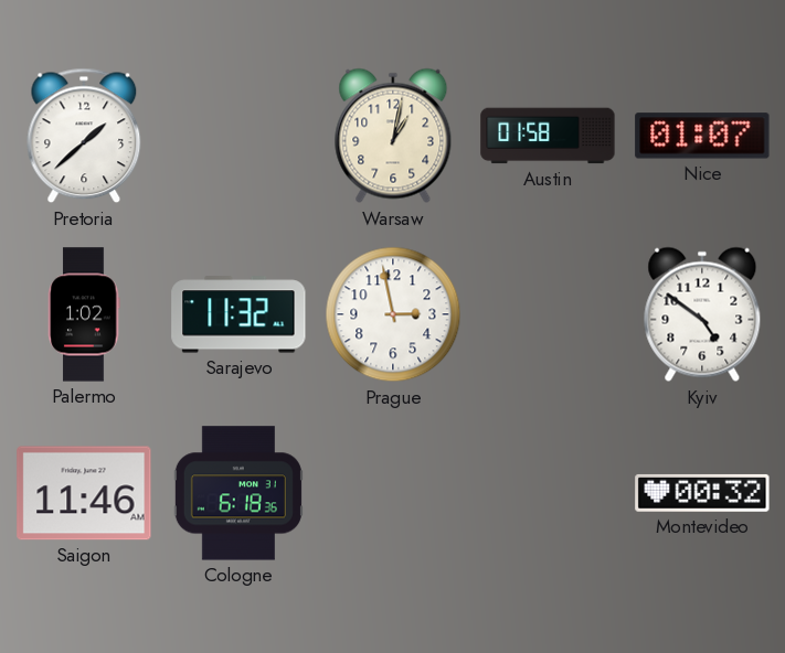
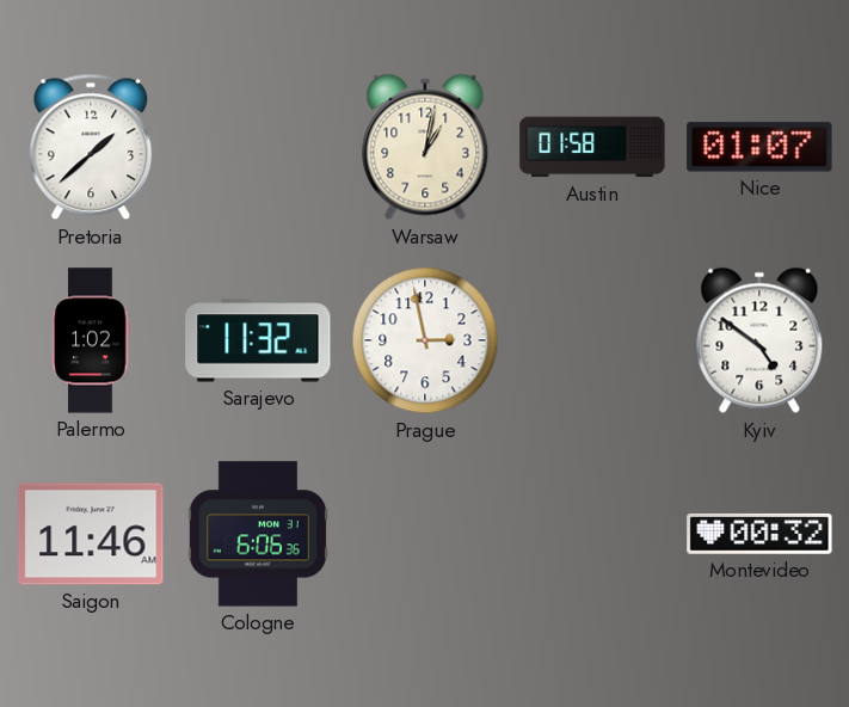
Cologne: 6:18 -> 6:06 (258, 534)
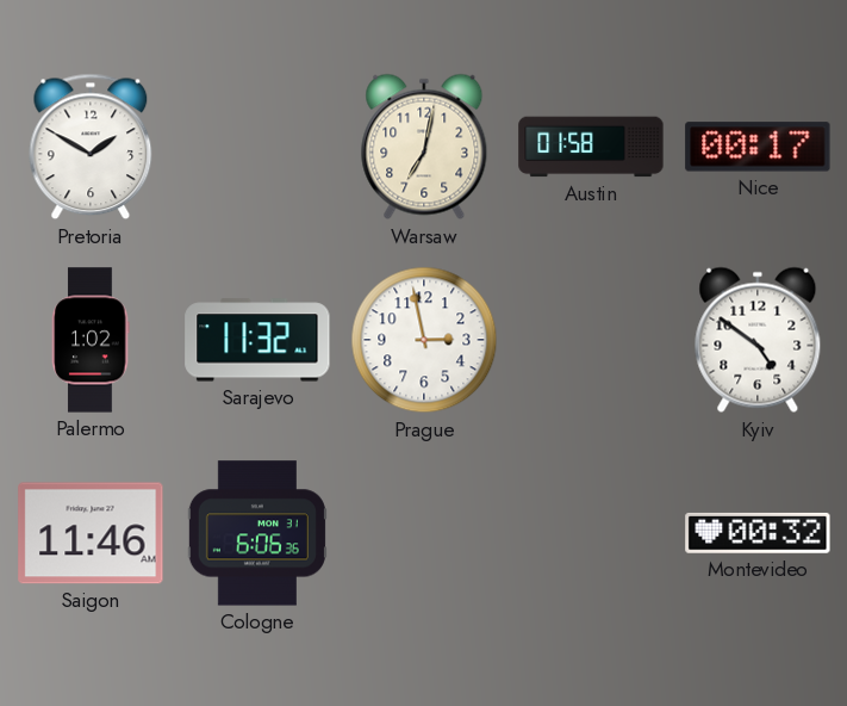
Pretoria: 1:38 -> 1:50 (91, 147)
Warsaw: 1:02 -> 7:02 (424, 147)
Nice: 01:07 -> 00:17 (758, 147)
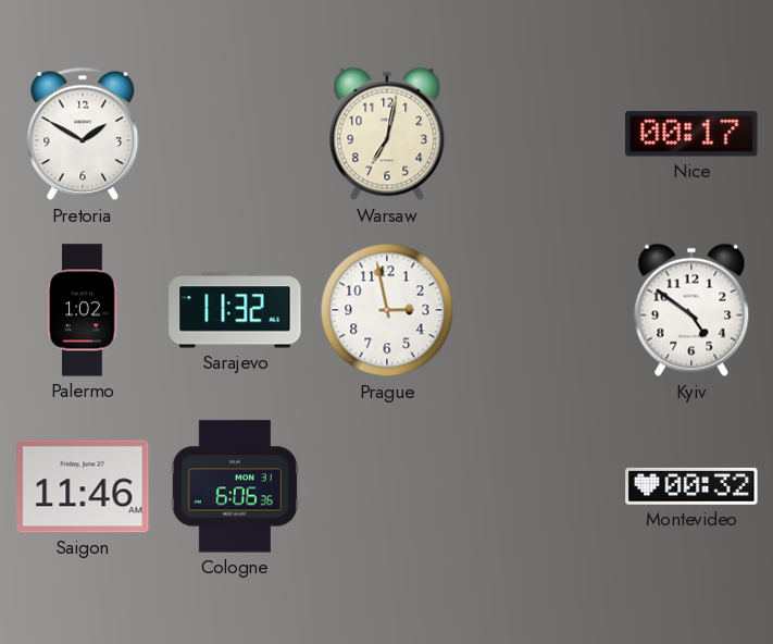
Austin: 01:58 -> none (591, 147)
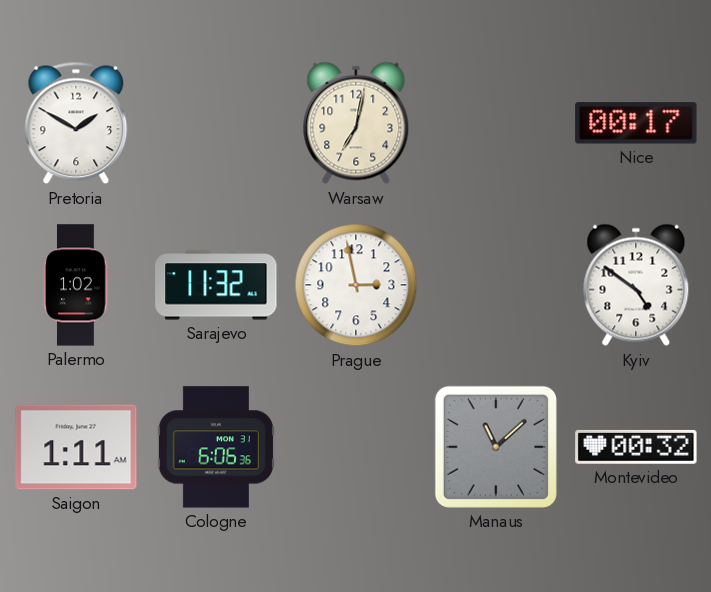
Saigon: 11:46 -> 1:11 (76, 447)
Manaus: none -> 11:08 (496, 447)
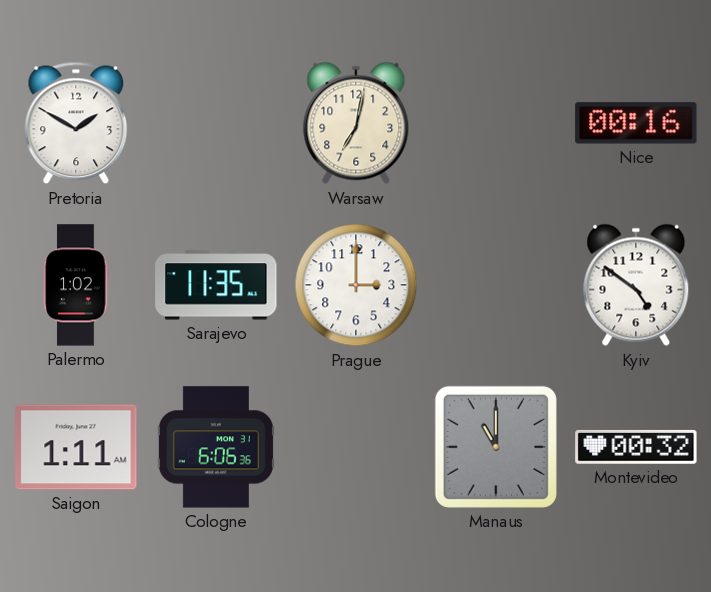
Nice: 00:17 -> 00:16 (636, 123)
Sarajevo: 11:32 -> 11:35 (216, 285)
Prague: 2:58 -> 3:00 (356, 285)
Manaus: 11:08 -> 11:00 (496, 447)
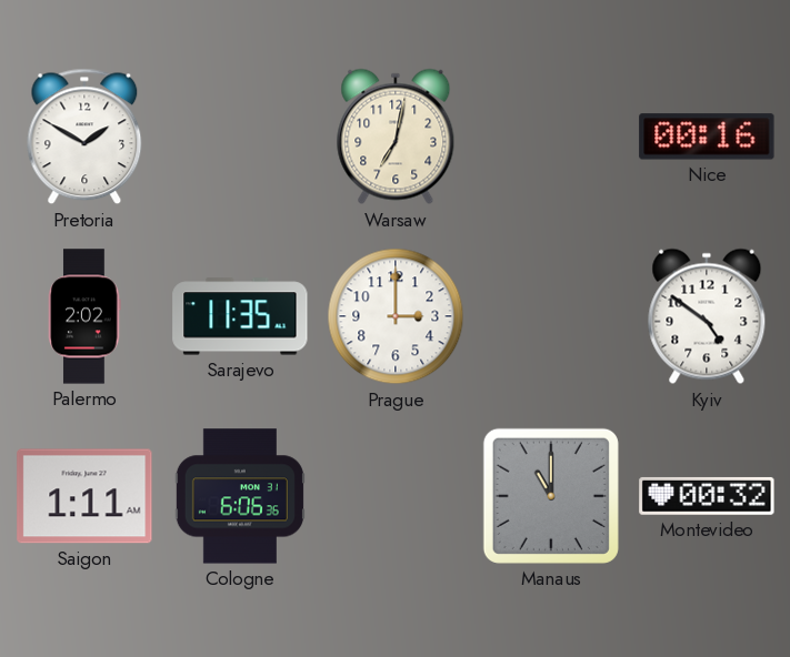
Palermo: 1:02 -> 2:02 (84, 316)
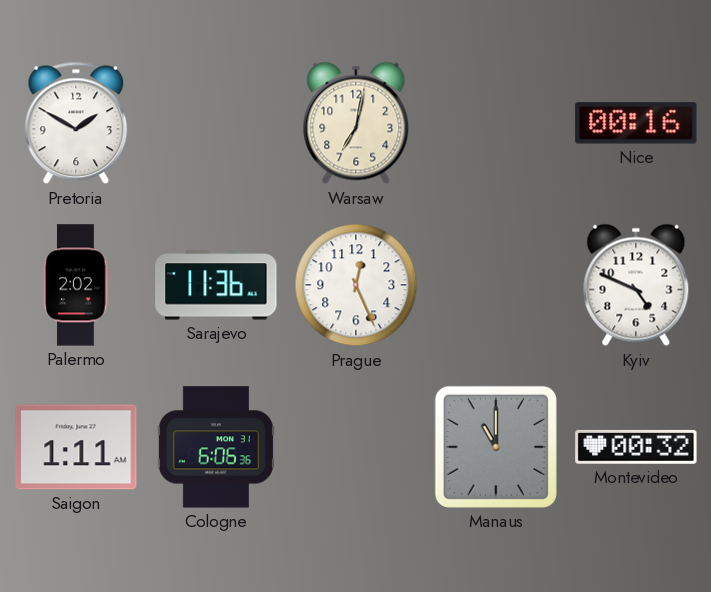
Sarajevo: 11:35 -> 11:36 (216, 285)
Prague: 3:00 -> 12:26 (356, 285)
Kyiv: 4:51 -> 4:49 (636, 285)
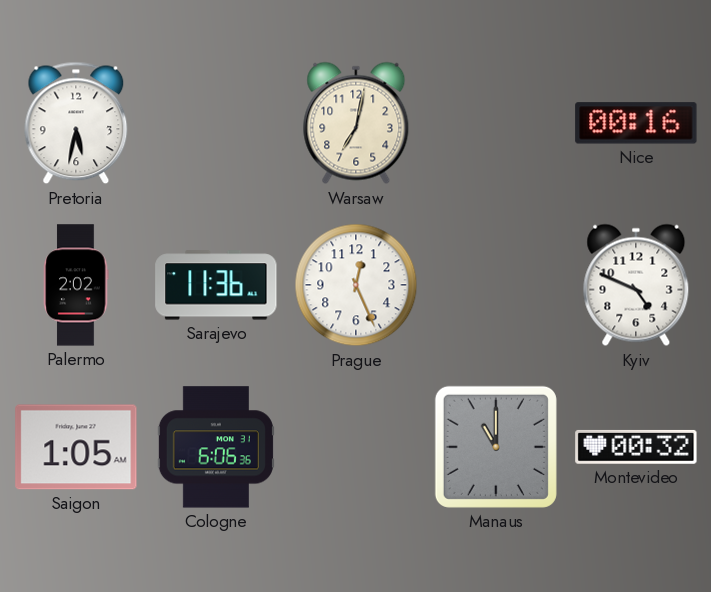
Pretoria: 1:50 -> 5:32 (76, 123)
Saigon: 1:11 -> 1:05 (76, 447)
